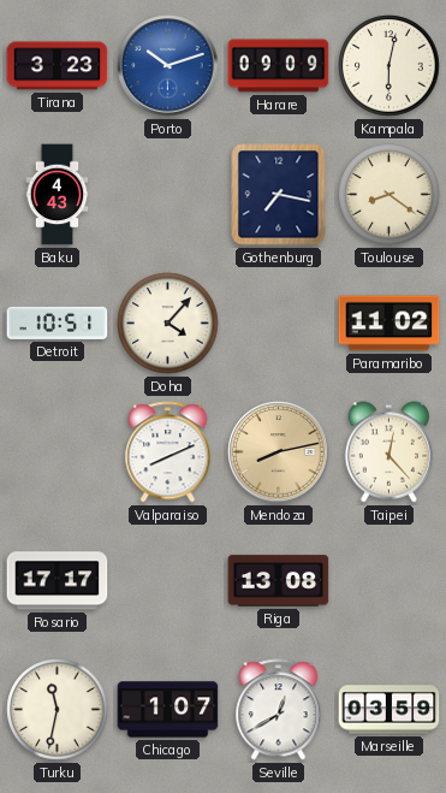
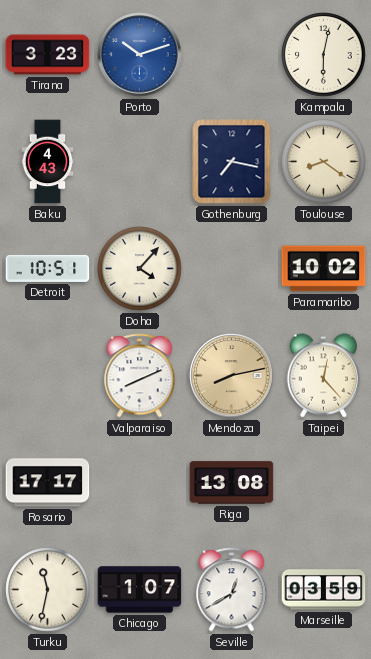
Harare: 09:09 -> none (279, 66)
Paramaribo: 11:02 -> 10:02 (324, 269)
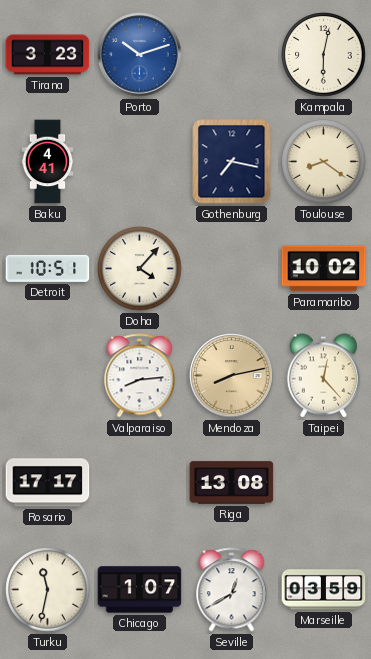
Baku: 4:43 -> 4:41 (48, 162)
Valparaiso: 8:11 -> 8:14 (140, 376)
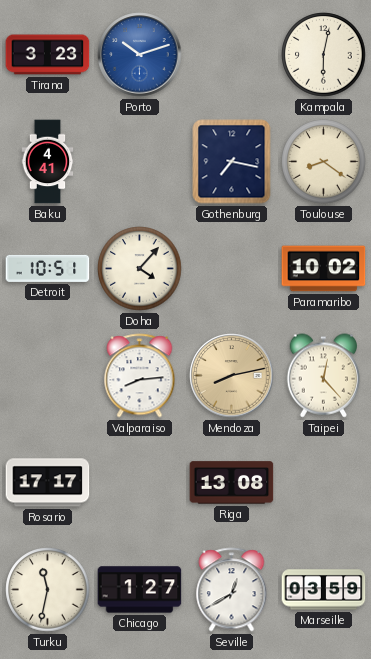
Chicago: 1:07 -> 1:27 (140, 590)
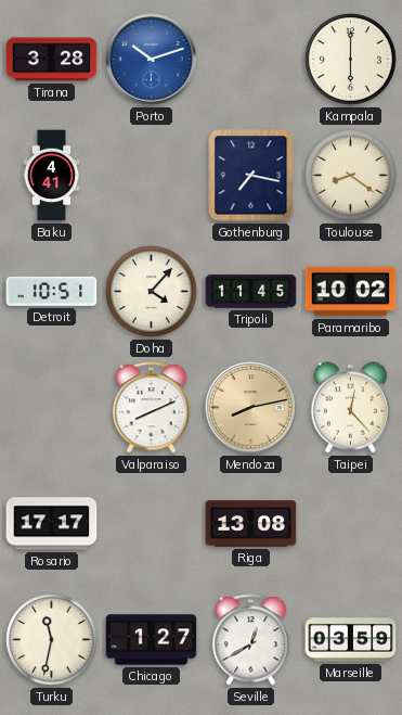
Tirana: 3:23 -> 3:28 (52, 60)
Kampala: 6:02 -> 6:00 (351, 60)
Tripoli: none -> 11:45 (251, 292)
Valparaiso: 8:14 -> 8:11 (152, 408)
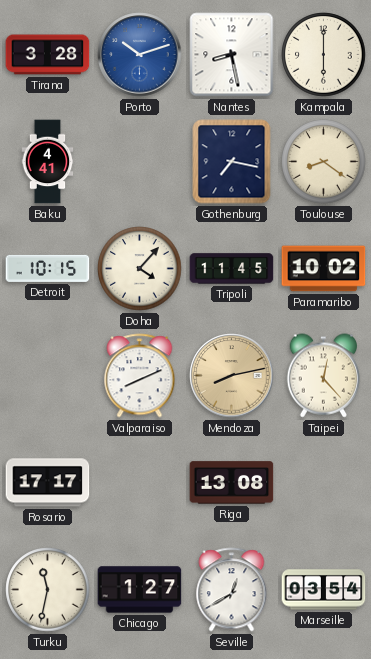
Nantes: none -> 8:28 (232, 55)
Detroit: 10:51 -> 10:15 (48, 268)
Marseille: 03:59 -> 03:54 (324, 590)
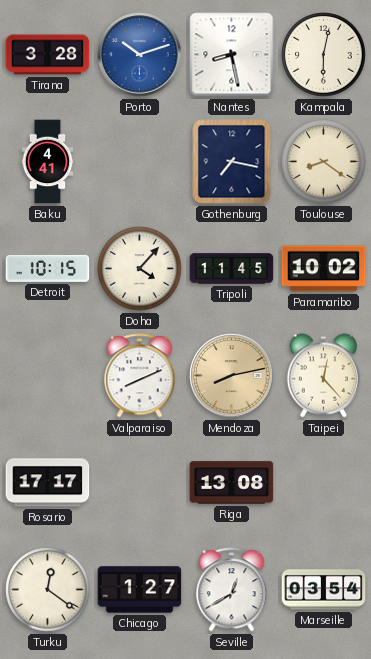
Kampala: 6:00 -> 6:02 (324, 55)
Turku: 11:32 -> 12:21 (48, 590)
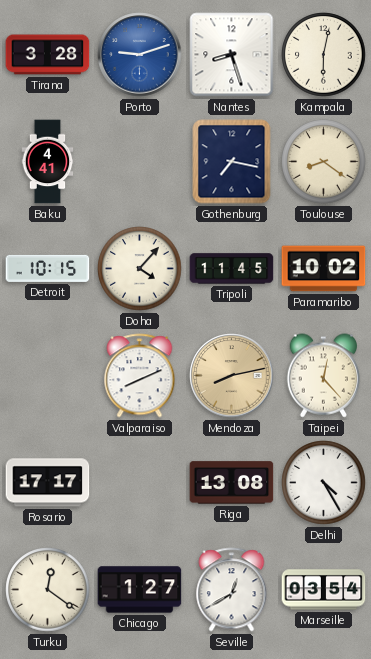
Porto: 10:12 -> 9:12 (140, 55)
Nantes: 8:28 -> 8:27 (232, 55)
Delhi: none -> 4:25 (324, 483)
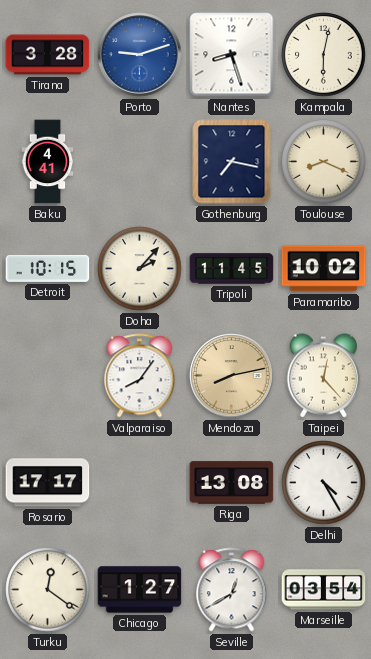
Toulouse: 8:21 -> 8:19 (324, 162)
Doha: 4:07 -> 2:07 (140, 269)
Valparaiso: 8:11 -> 8:06 (140, 376)
